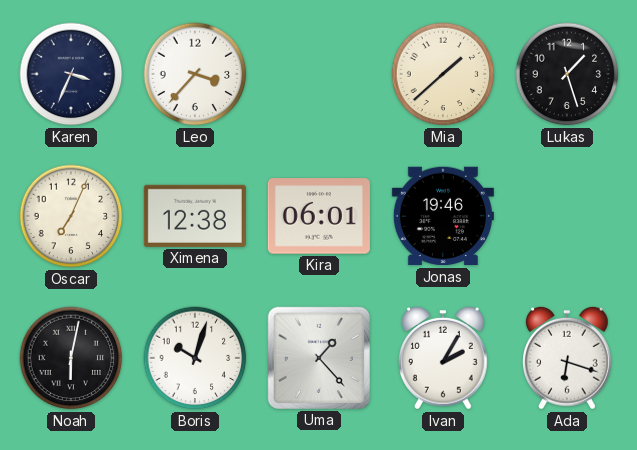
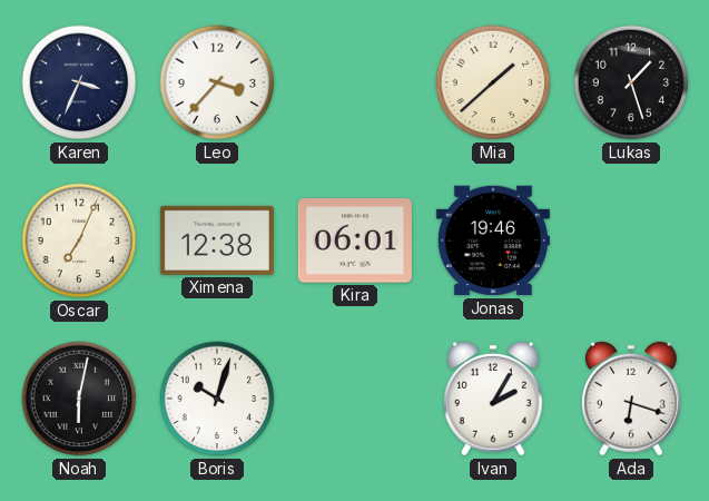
Uma: 1:23 -> none (319, 358)
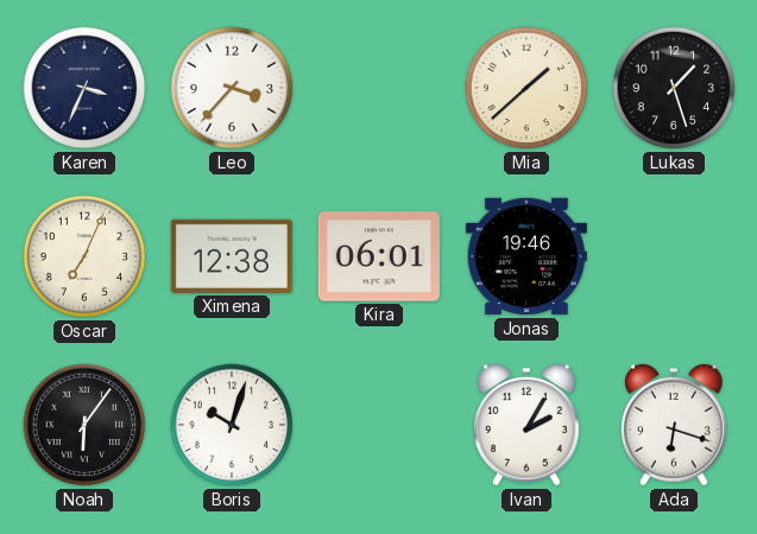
Noah: 6:02 -> 6:06 (84, 425)
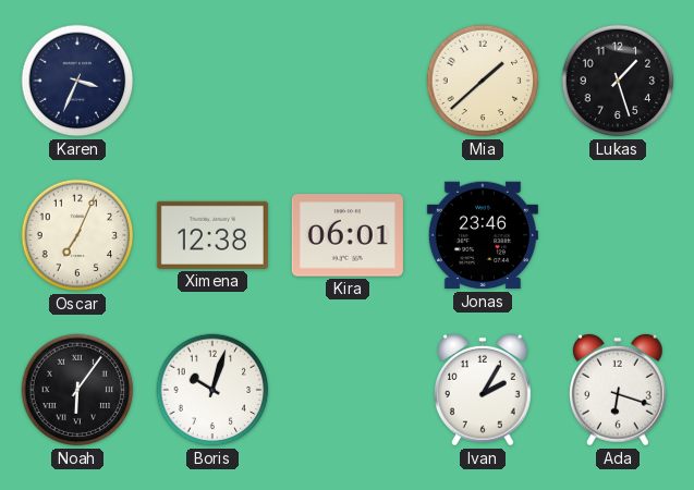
Leo: 3:37 -> none (232, 88)
Jonas: 19:46 -> 23:46 (483, 235)
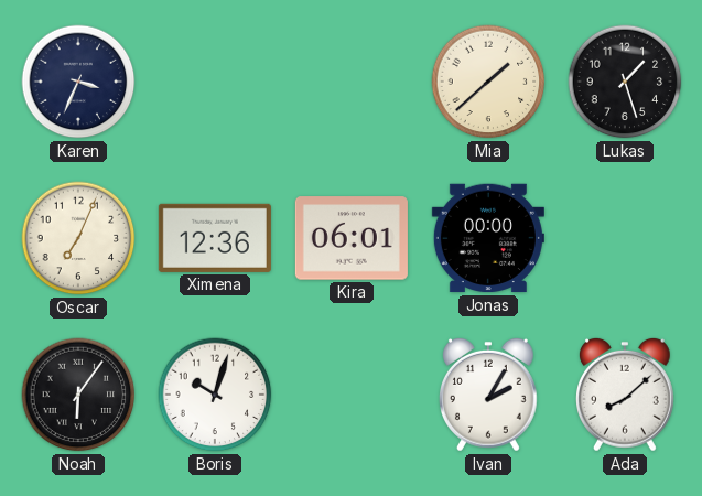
Ximena: 12:38 -> 12:36 (215, 238)
Jonas: 23:46 -> 00:00 (488, 238)
Ada: 6:18 -> 8:08 (626, 395)
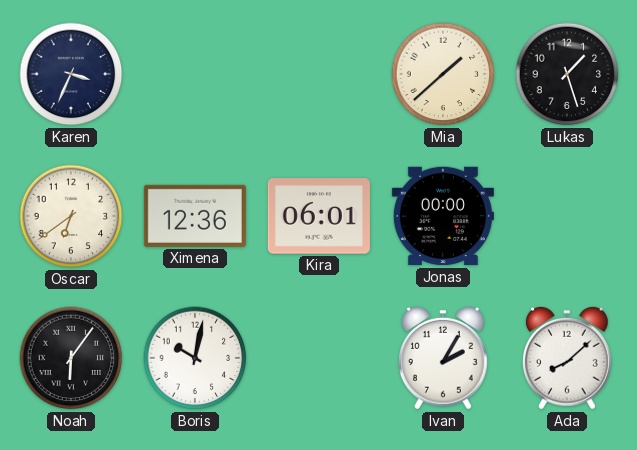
Oscar: 7:04 -> 6:39 (71, 216)
Boris: 10:03 -> 10:02 (195, 358)
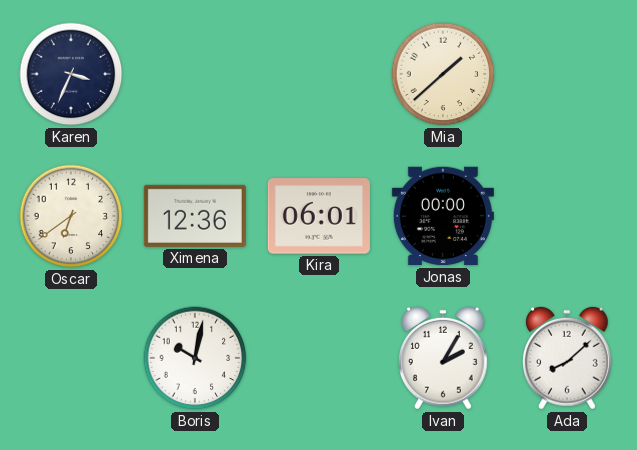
Lukas: 1:27 -> none (567, 74)
Noah: 6:06 -> none (71, 358)
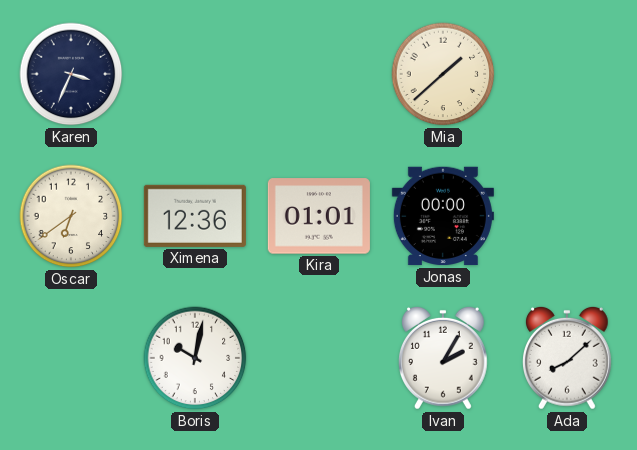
Kira: 06:01 -> 01:01 (319, 216)
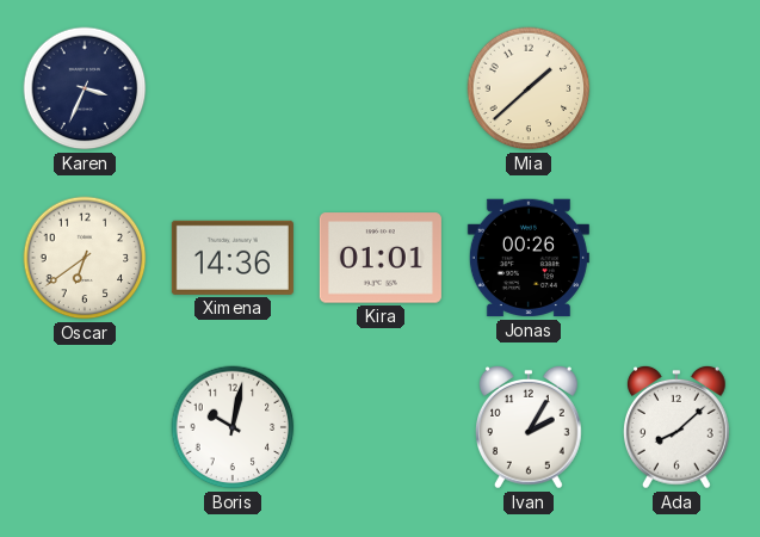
Ximena: 12:36 -> 14:36 (233, 258)
Jonas: 00:00 -> 00:26 (529, 258)
